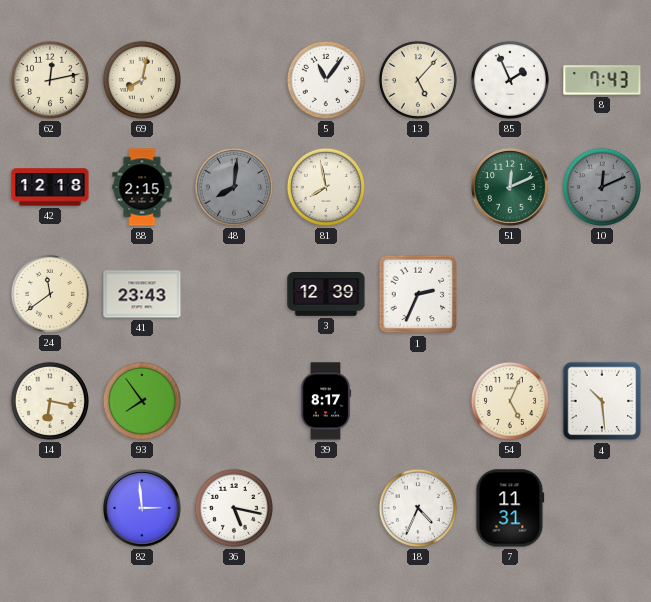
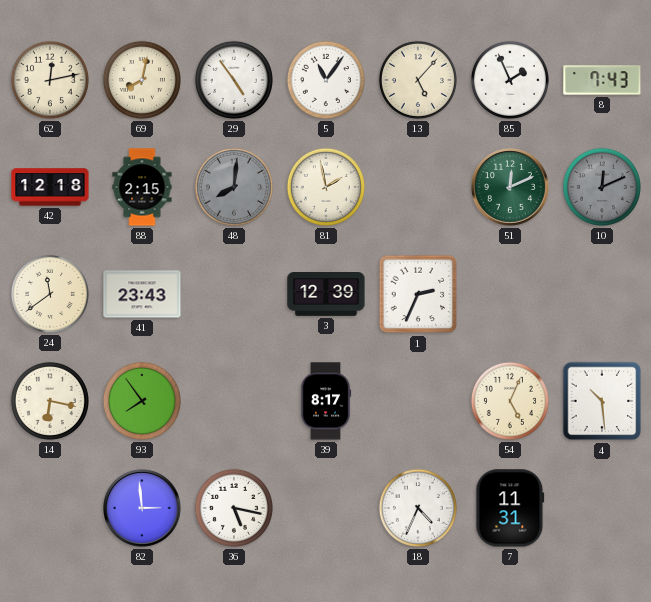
29: none -> 4:54 (234, 80)
81: 7:58 -> 1:58 (326, 187)
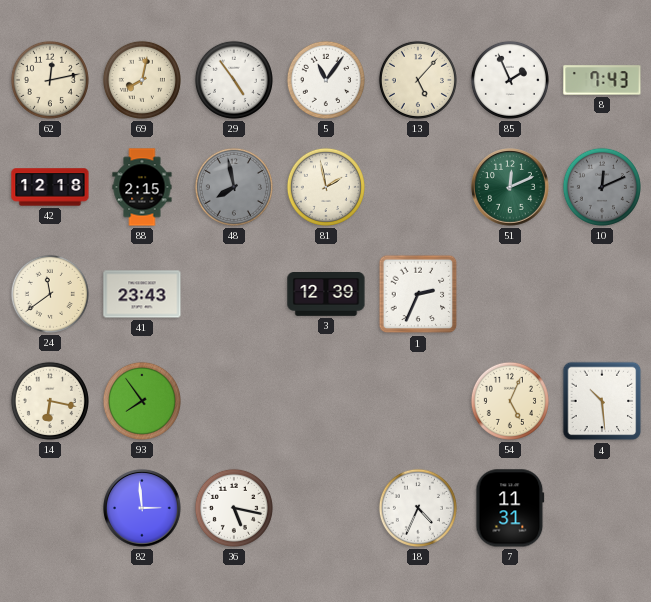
48: 8:01 -> 7:58 (234, 187)
39: 8:17 -> none (326, 401)
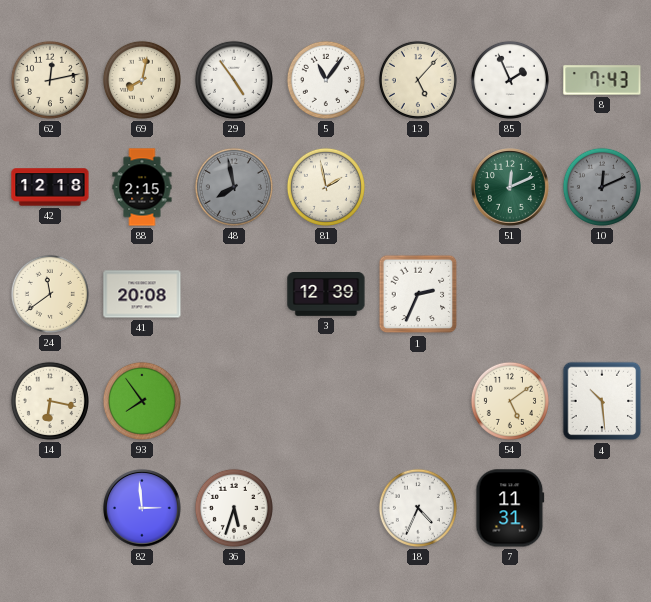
41: 23:43 -> 20:08 (142, 294)
54: 5:04 -> 5:09 (510, 401)
36: 5:17 -> 5:33 (234, 508)
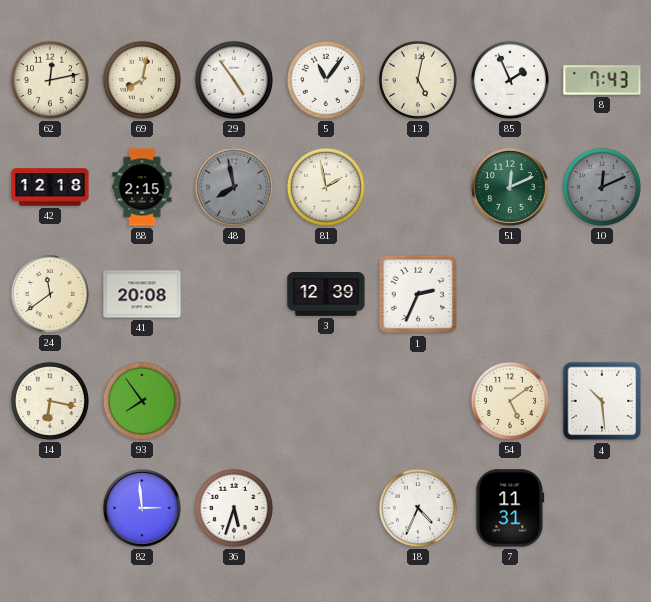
13: 5:07 -> 5:02 (418, 80)
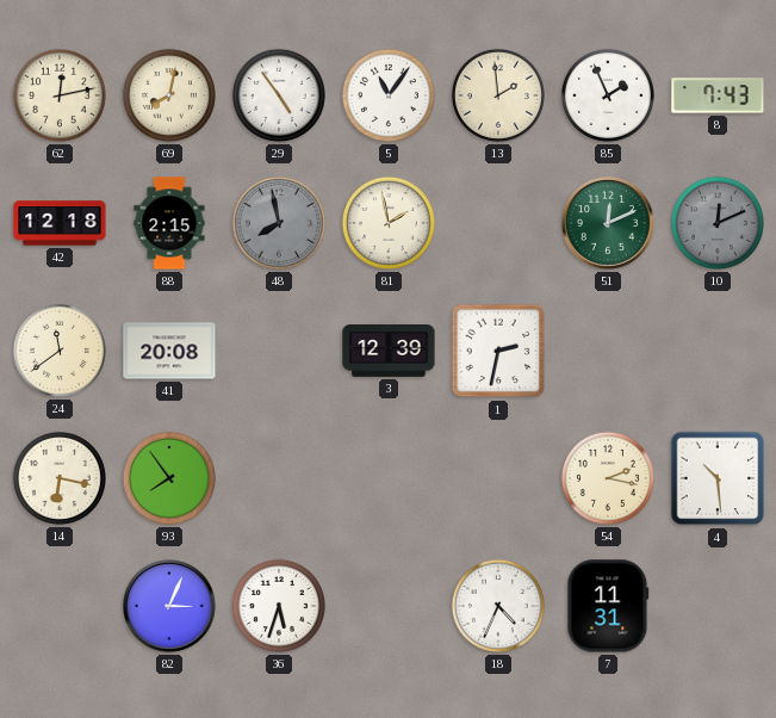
13: 5:02 -> 1:59 (498, 95)
1: 2:34 -> 2:32 (498, 351)
54: 5:09 -> 2:17 (608, 478)
82: 2:59 -> 3:04 (170, 607)
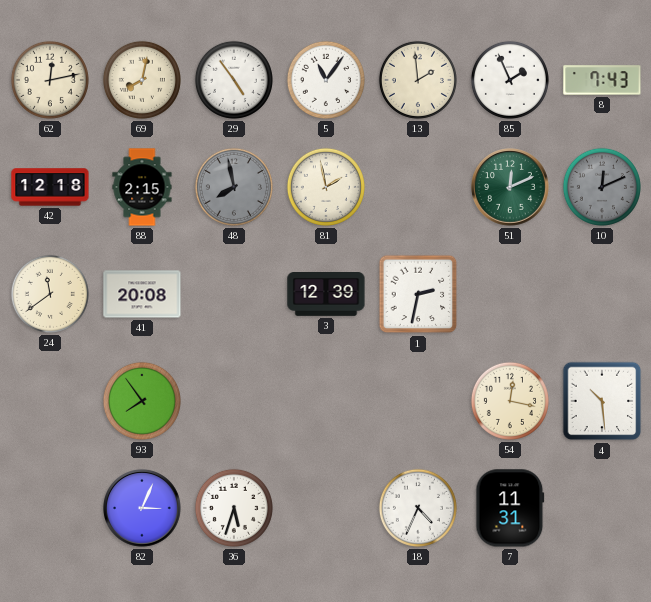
14: 6:17 -> none (60, 478)
54: 2:17 -> 12:17 (510, 401)
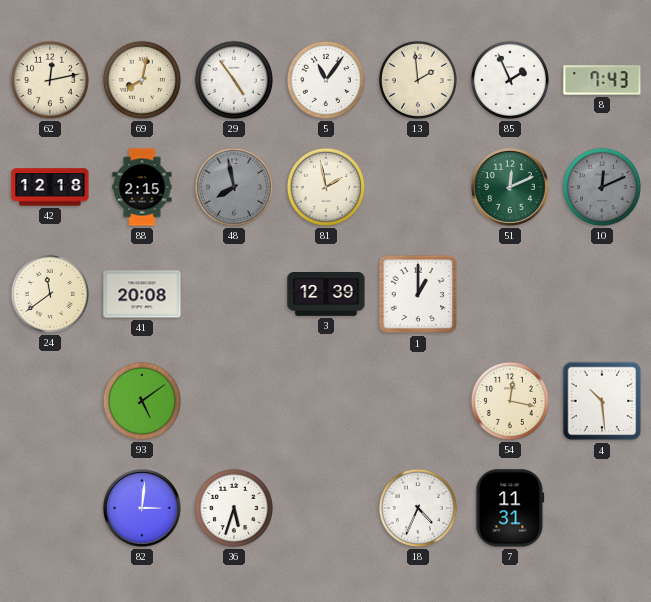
1: 2:32 -> 1:00 (418, 294)
93: 7:54 -> 5:09 (142, 401)
82: 3:04 -> 3:01 (143, 509)
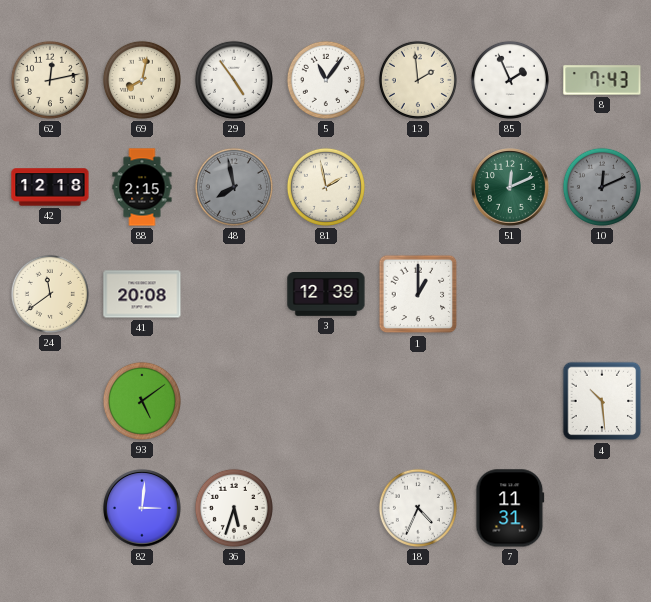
54: 12:17 -> none (510, 401)
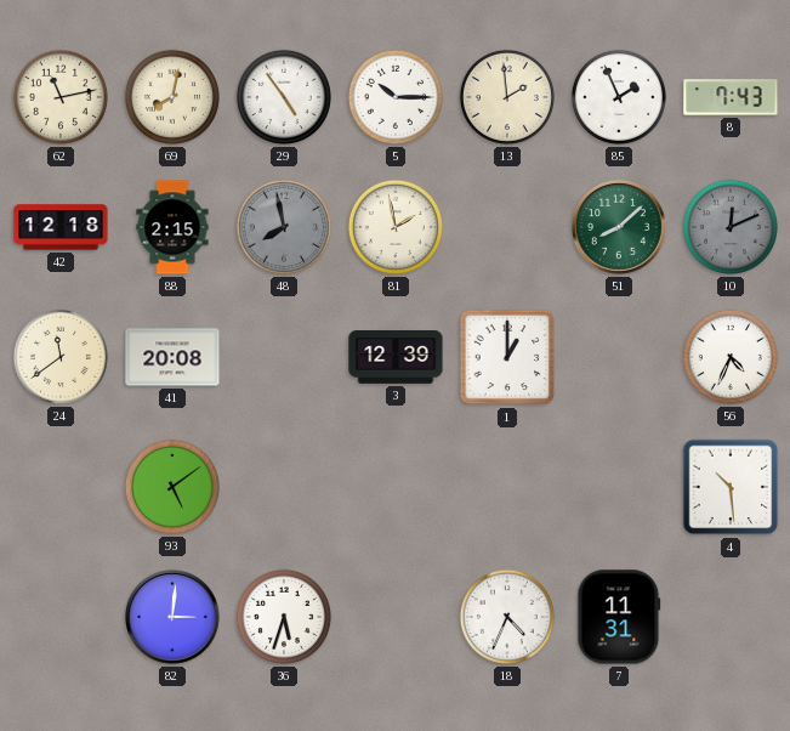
62: 12:13 -> 11:13 (61, 97)
5: 11:06 -> 10:15 (396, 97)
51: 12:11 -> 8:08 (620, 228)
56: none -> 4:34 (731, 357)
